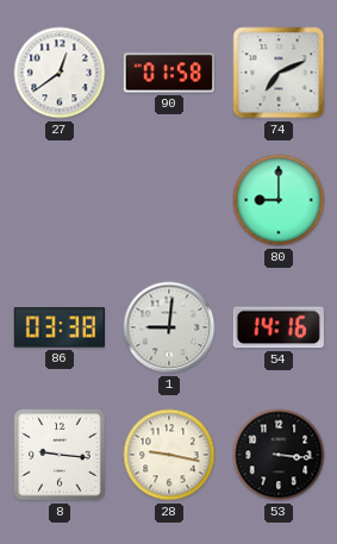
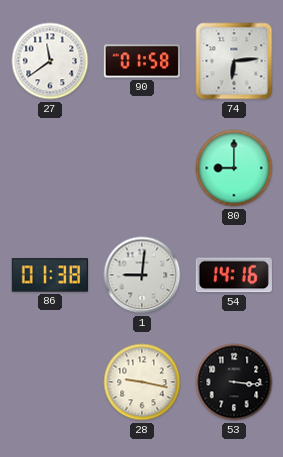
27: 12:39 -> 11:39 (50, 61)
74: 7:11 -> 6:14 (234, 61)
86: 03:38 -> 01:38 (49, 275)
8: 9:16 -> none (60, 455)
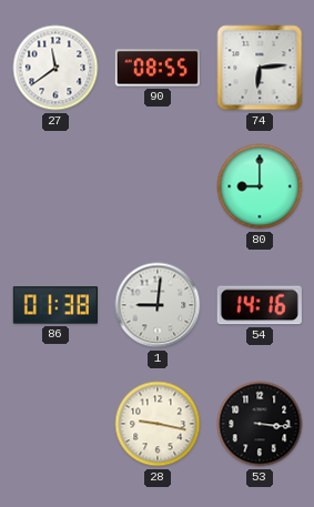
90: 01:58 -> 08:55 (156, 68)
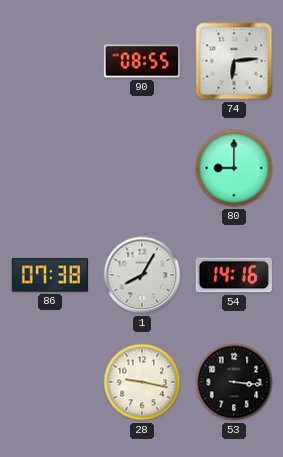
27: 11:39 -> none (55, 68)
86: 01:38 -> 07:38 (49, 275)
1: 9:01 -> 8:05 (142, 275)
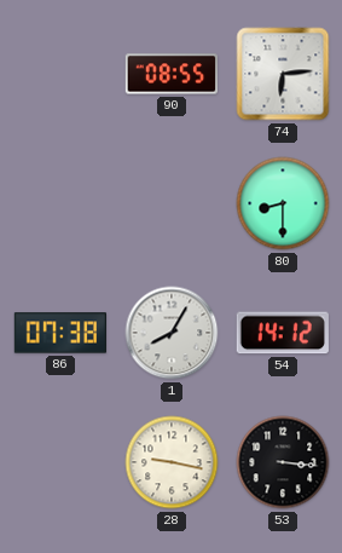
80: 9:00 -> 8:30 (283, 203)
54: 14:16 -> 14:12 (283, 333)
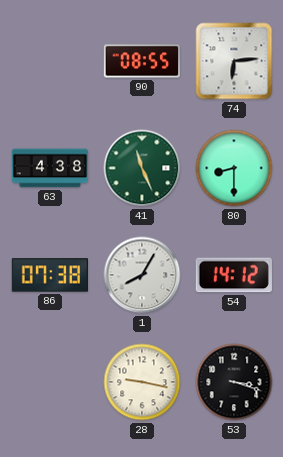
63: none -> 4:38 (50, 168)
41: none -> 11:26 (142, 168)
53: 3:16 -> 3:18 (234, 382)
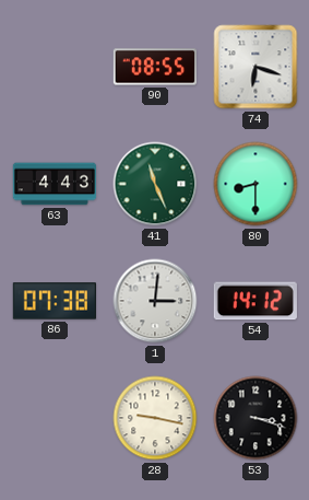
74: 6:14 -> 6:18 (255, 67)
63: 4:38 -> 4:43 (55, 184)
1: 8:05 -> 3:01 (155, 301)
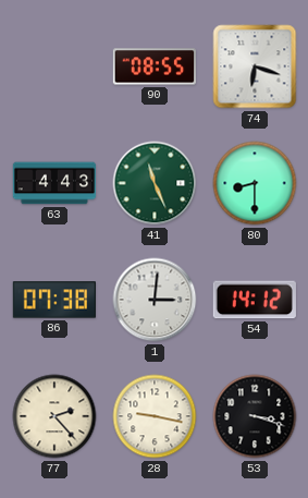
77: none -> 2:23 (54, 416)
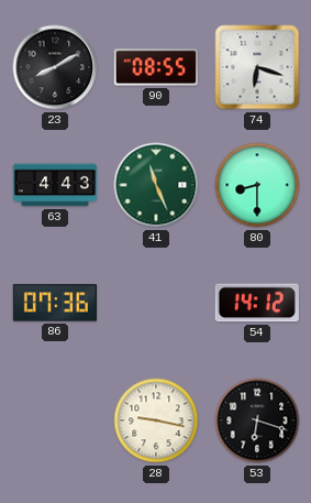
23: none -> 8:10 (55, 67)
86: 07:38 -> 07:36 (54, 303)
1: 3:01 -> none (155, 300)
77: 2:23 -> none (54, 416)
53: 3:18 -> 6:18 (257, 420)
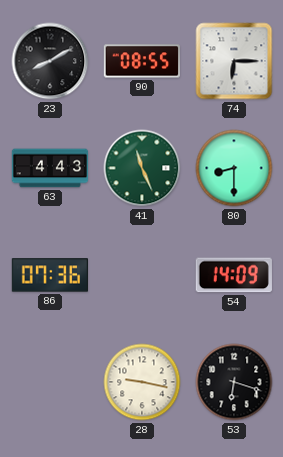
74: 6:18 -> 6:15 (234, 61)
54: 14:12 -> 14:09 (234, 275)
